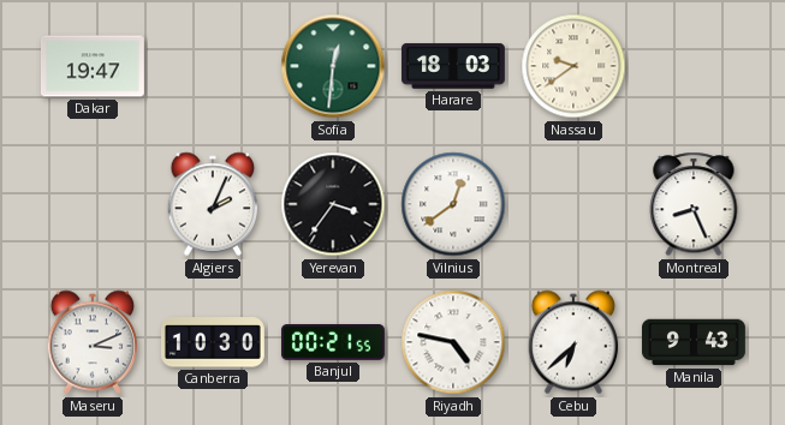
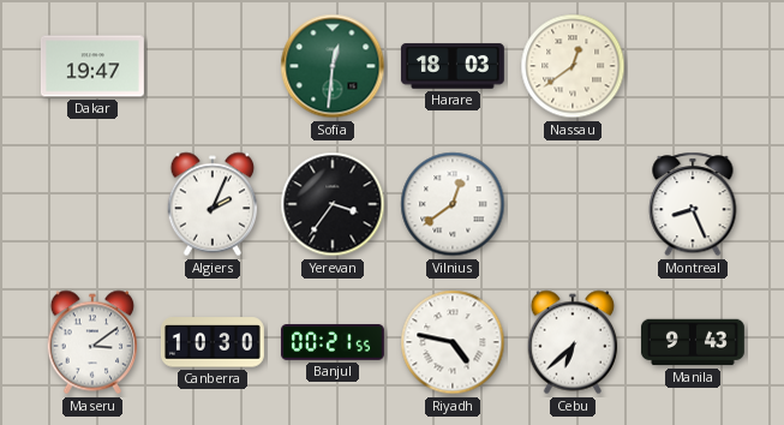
Nassau: 9:39 -> 12:39 (573, 66)
Maseru: 3:11 -> 3:09 (92, 342)
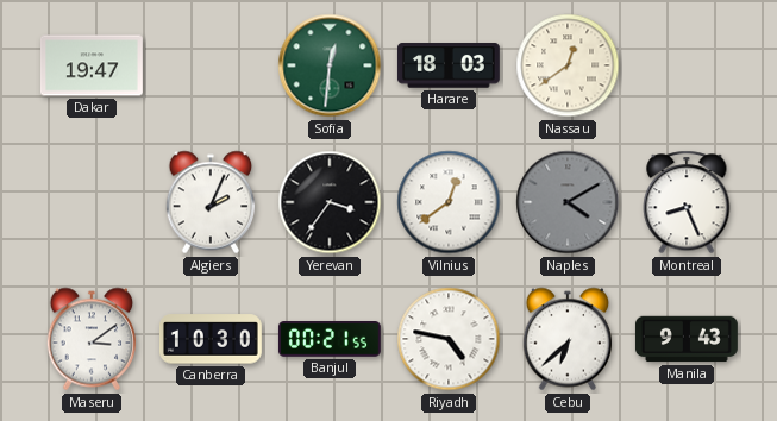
Naples: none -> 4:10 (568, 202)
